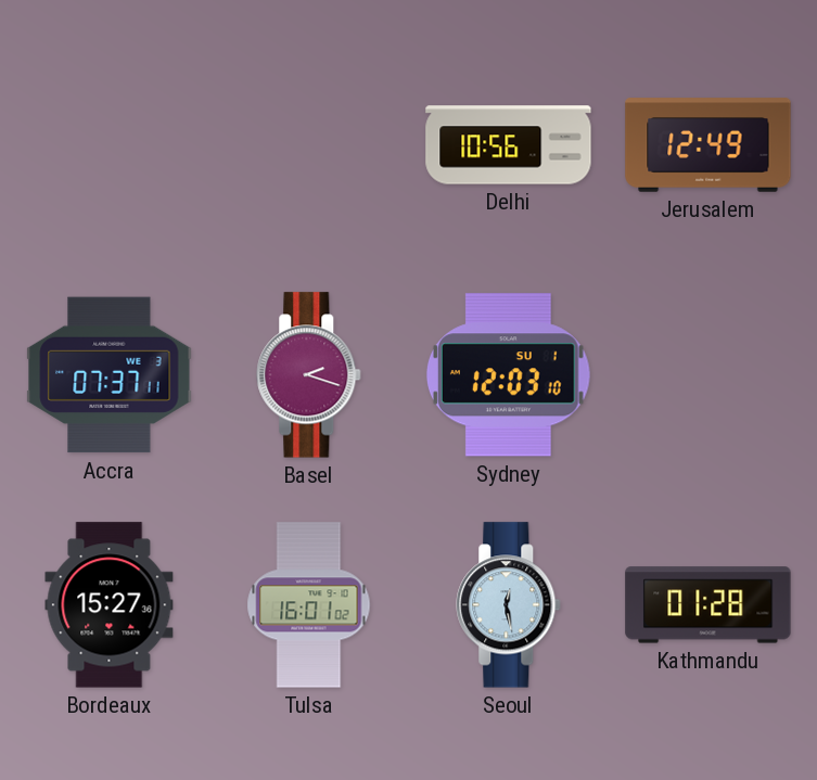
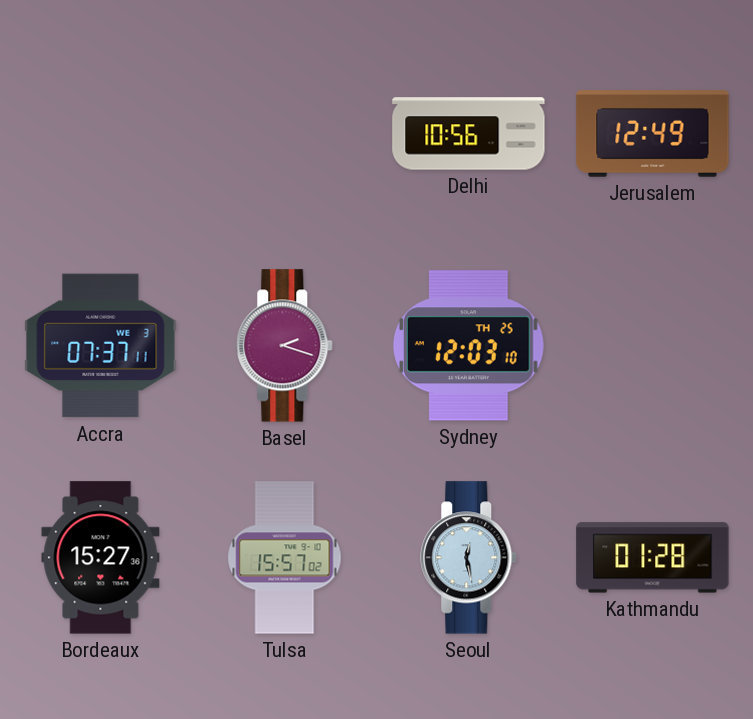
Sydney date: SU 1 -> TH 25 (468, 346)
Tulsa: 16:01 -> 15:57 (285, 558)
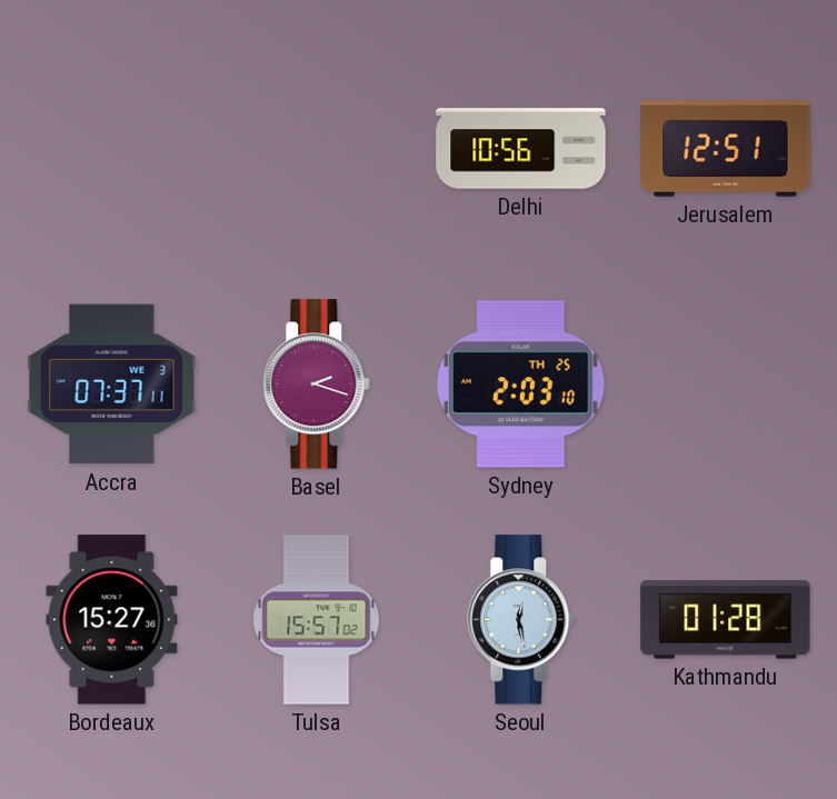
Jerusalem: 12:49 -> 12:51 (726, 149)
Sydney: 12:03 -> 2:03 (520, 384)
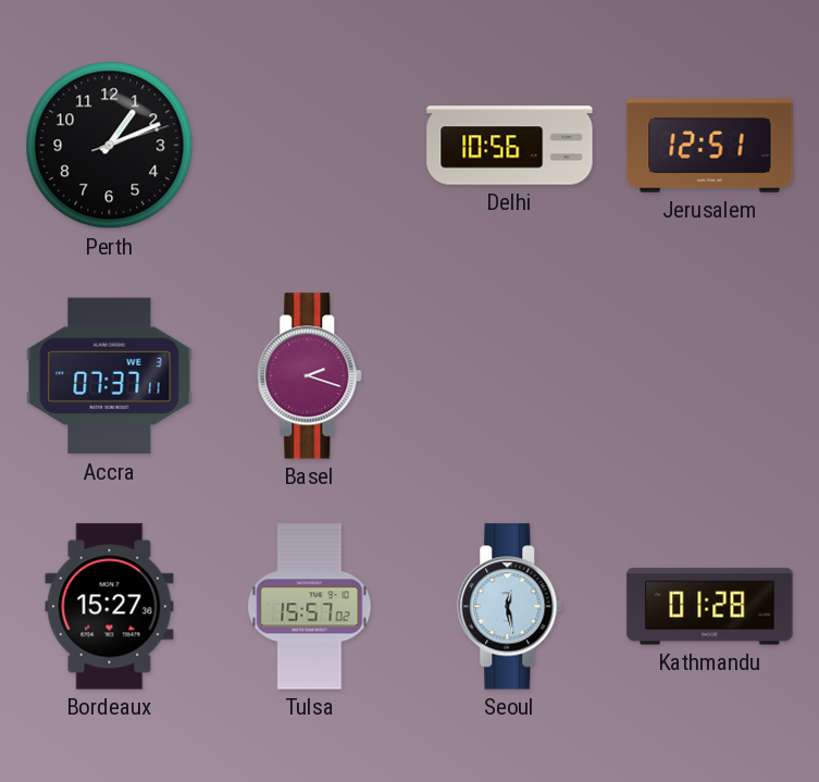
Perth: none -> 1:11 (110, 146)
Sydney: 2:03 -> none (520, 384)
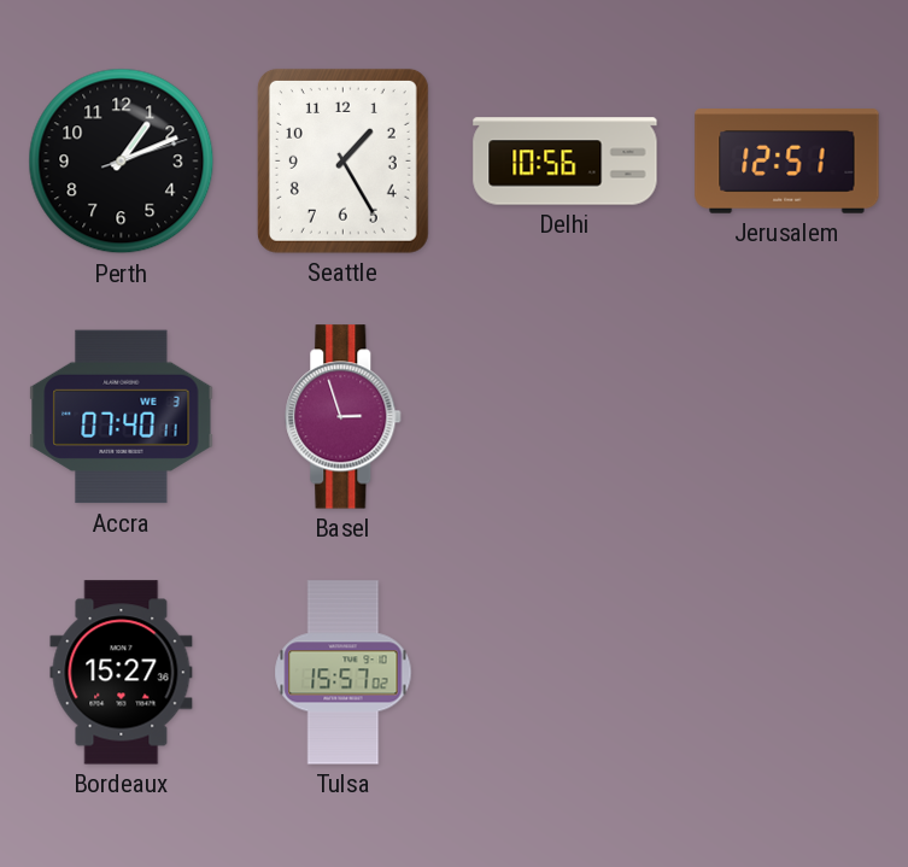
Seattle: none -> 1:25 (342, 160)
Accra: 07:37 -> 07:40 (122, 417)
Basel: 2:18 -> 2:57 (344, 417)
Seoul: 12:28 -> none (510, 607)
Kathmandu: 01:28 -> none (710, 607)
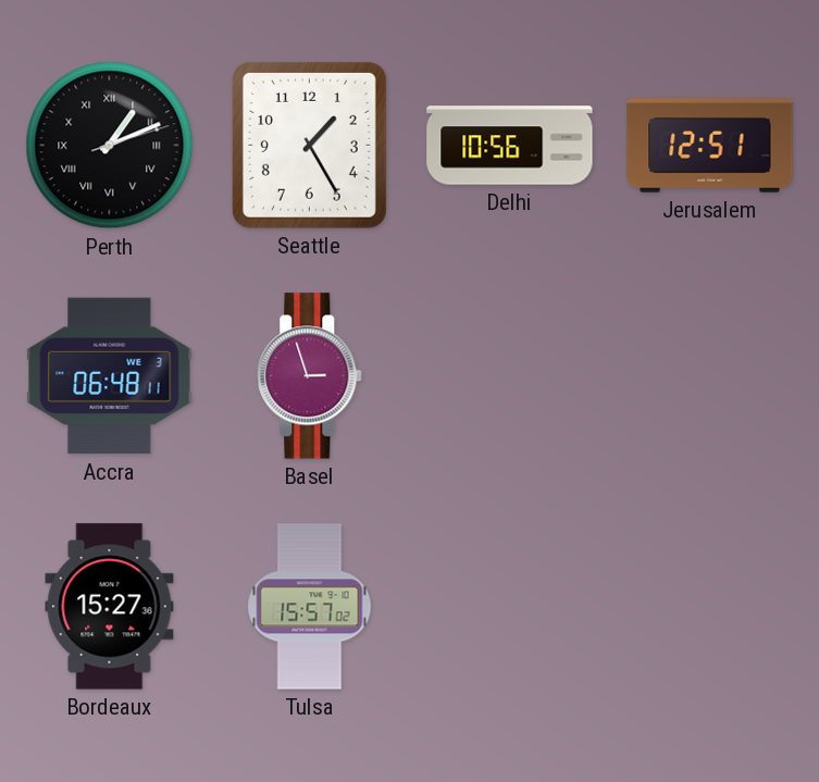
Perth numerals: Arabic -> Roman (110, 146)
Accra: 07:40 -> 06:48 (110, 376)
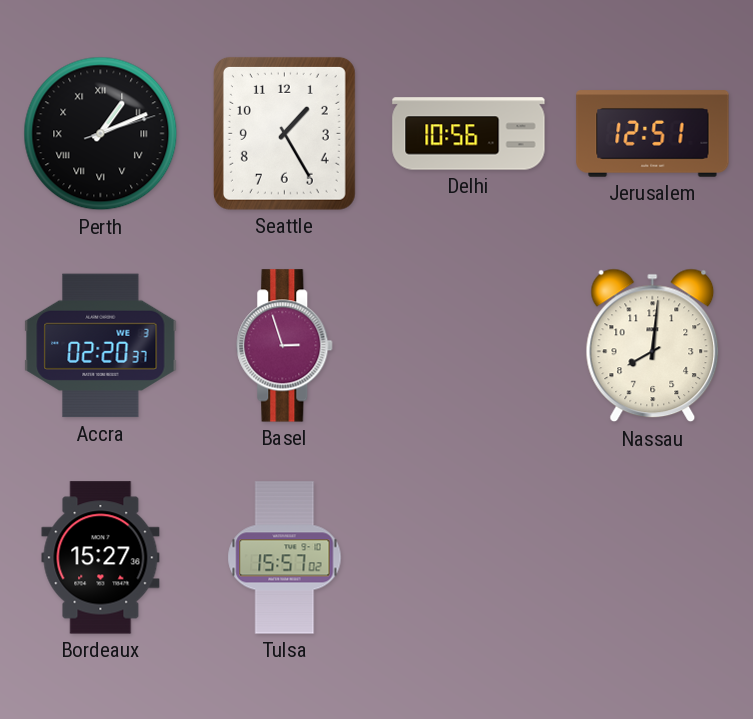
Accra: 06:48 -> 02:20 (101, 346)
Nassau: none -> 8:01 (653, 346)
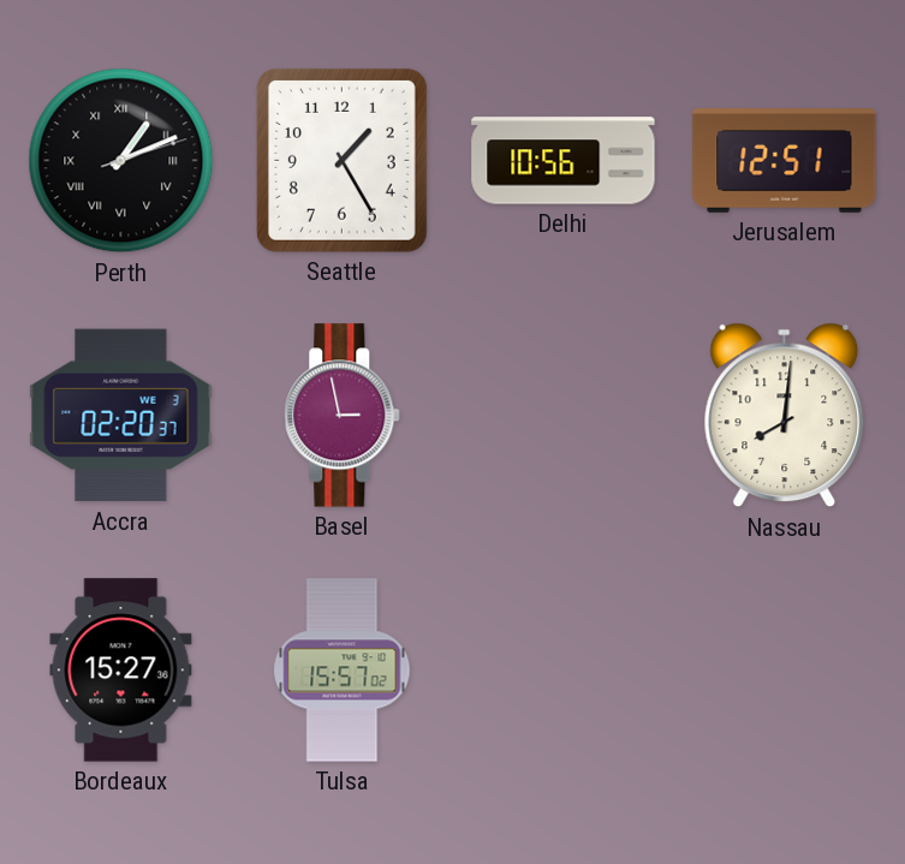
Basel: 2:57 -> 2:58 (343, 416)
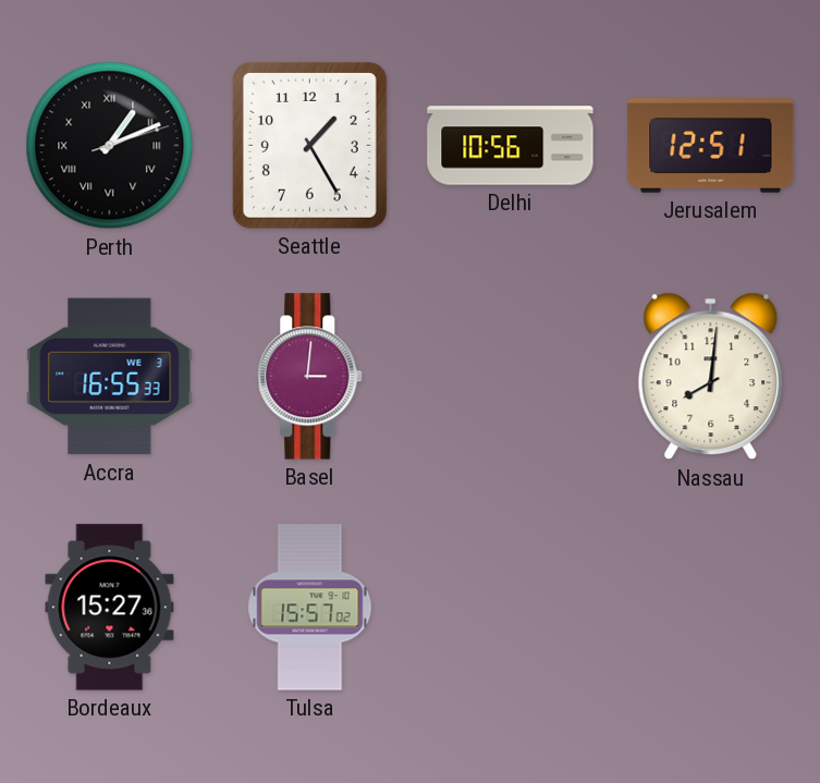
Accra: 02:20 -> 16:55 (110, 377)
Basel: 2:58 -> 3:01 (310, 377)
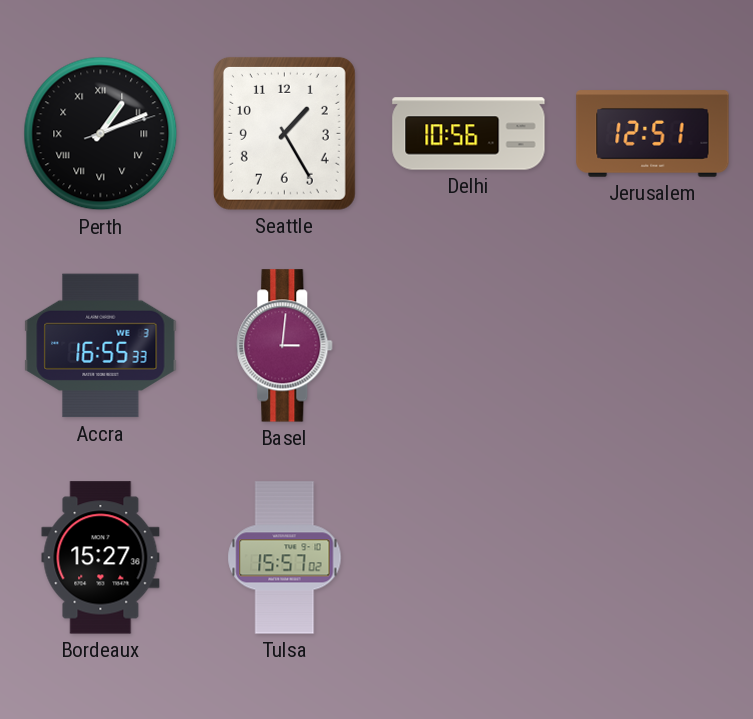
Nassau: 8:01 -> none (711, 377)
